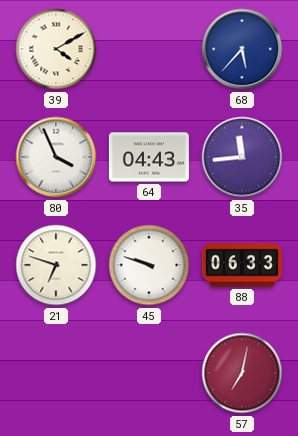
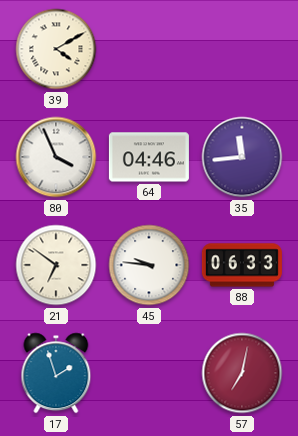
68: 5:37 -> none (242, 49)
64: 04:43 -> 04:46 (149, 157)
21: 6:48 -> 6:51 (56, 265)
45: 9:48 -> 9:46 (149, 265)
17: none -> 1:57 (56, 373)
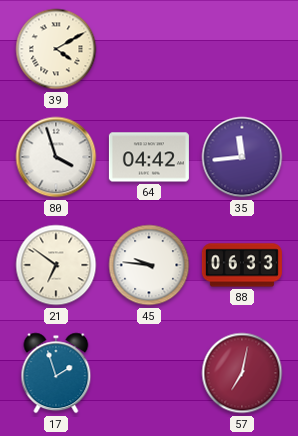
80: 3:56 -> 3:57 (56, 157)
64: 04:46 -> 04:42 (149, 157)
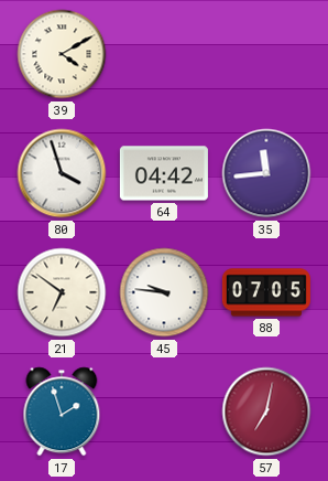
88: 06:33 -> 07:05 (266, 292)
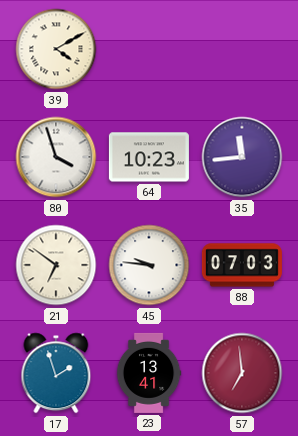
64: 04:42 -> 10:23 (149, 157)
88: 07:05 -> 07:03 (242, 265)
23: none -> 13:41 (149, 373)
57: 7:02 -> 6:59 (242, 373)
